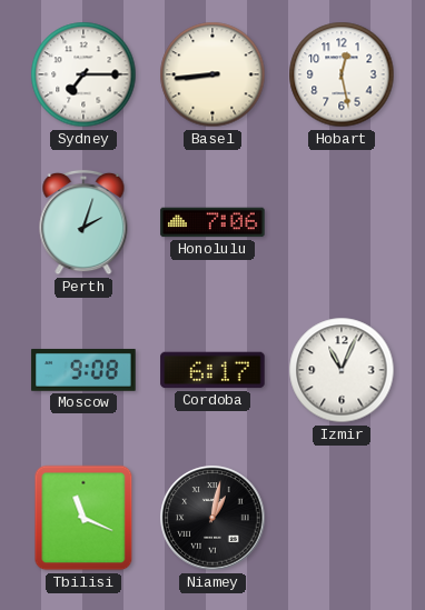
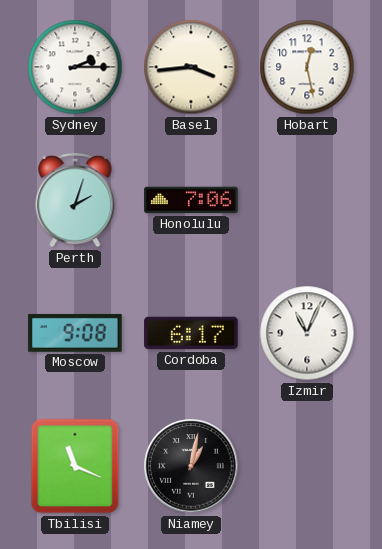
Sydney: 7:15 -> 2:15 (75, 67)
Basel: 8:44 -> 3:44 (191, 67)
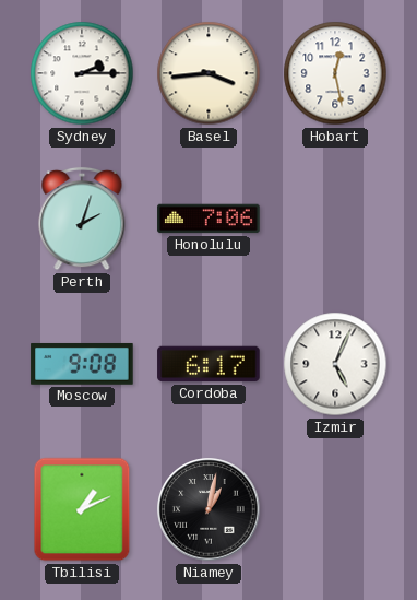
Izmir: 11:04 -> 5:04 (335, 364)
Tbilisi: 11:19 -> 1:11 (82, 509)
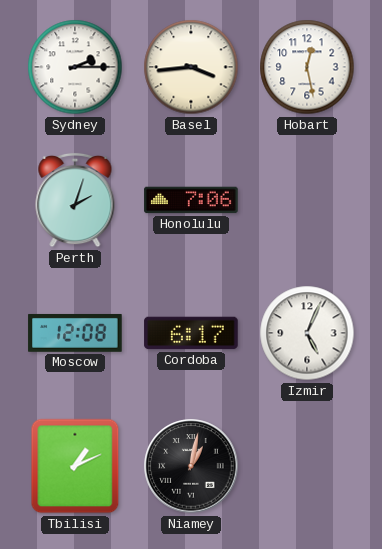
Moscow: 9:08 -> 12:08 (75, 333)
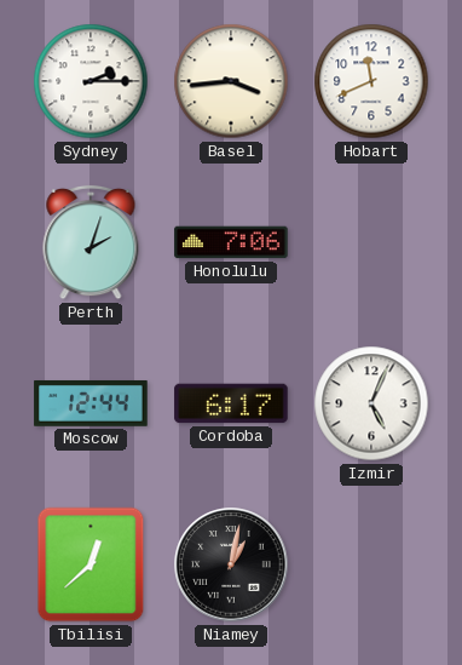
Hobart: 12:28 -> 11:41 (371, 81)
Moscow: 12:08 -> 12:44 (91, 403)
Tbilisi: 1:11 -> 12:38 (91, 564)
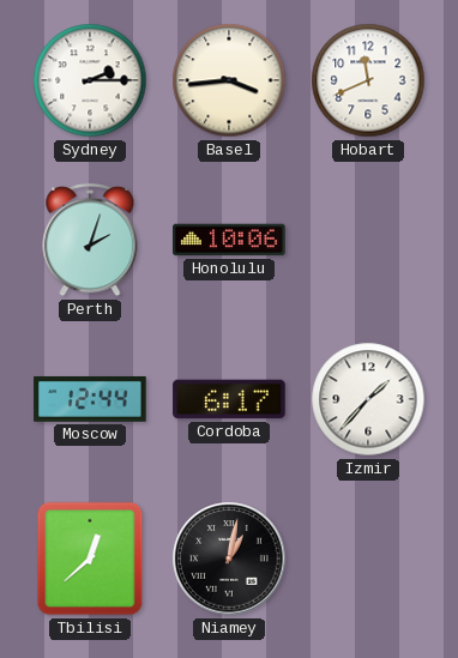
Honolulu: 7:06 -> 10:06 (229, 240)
Izmir: 5:04 -> 1:37 (368, 399)
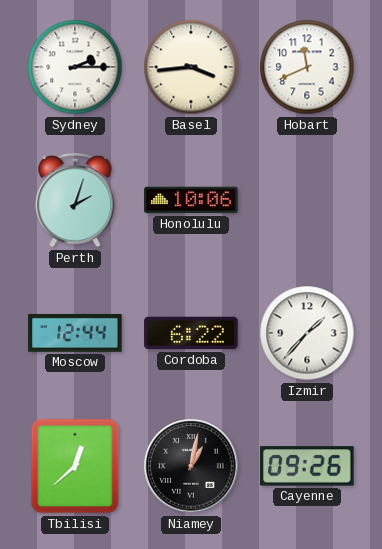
Cordoba: 6:17 -> 6:22 (191, 333)
Cayenne: none -> 09:26 (307, 466)
